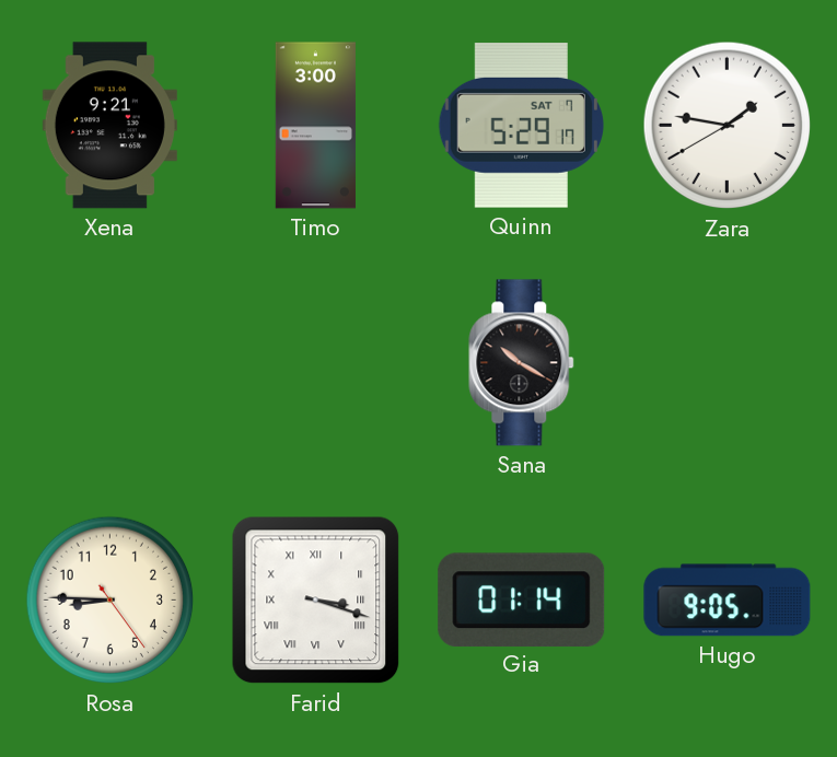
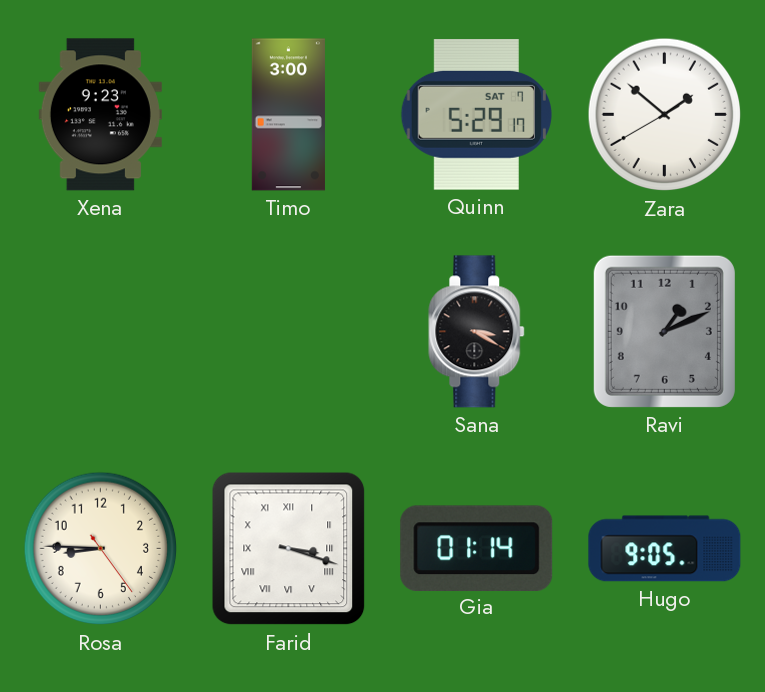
Xena: 9:21 -> 9:23 (100, 115)
Zara: 1:46 -> 1:51 (665, 115)
Sana: 10:20 -> 3:20 (477, 332)
Ravi: none -> 1:11 (664, 331)
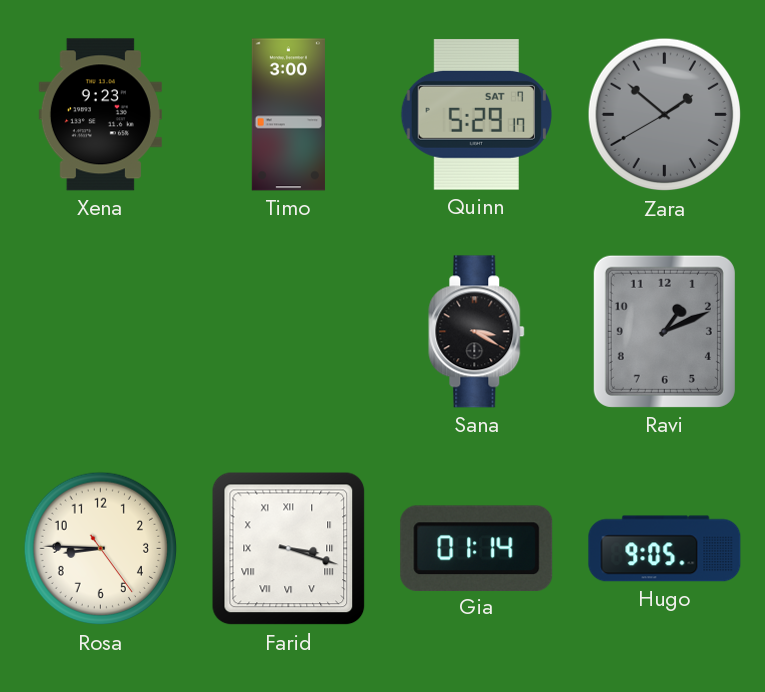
Zara dial: white -> grey (665, 115)
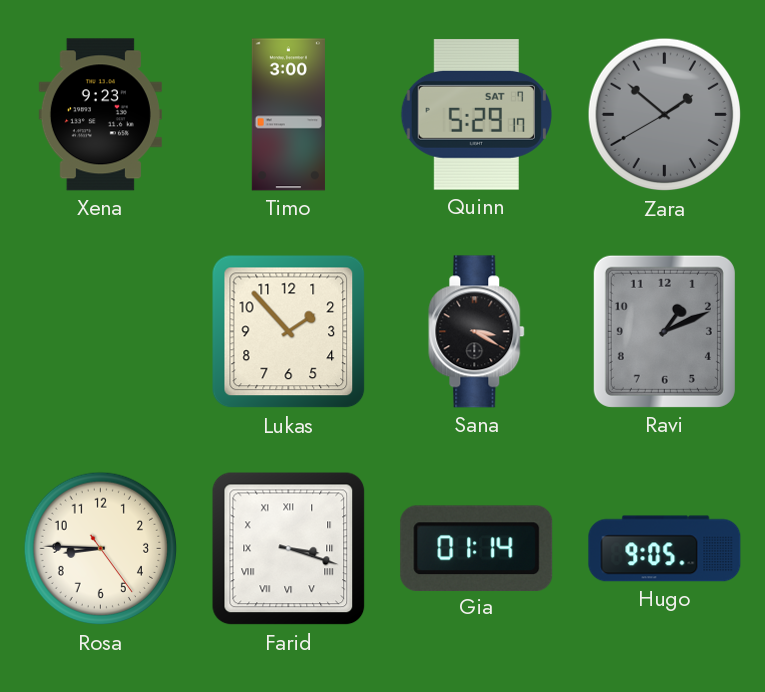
Lukas: none -> 1:53 (289, 332)
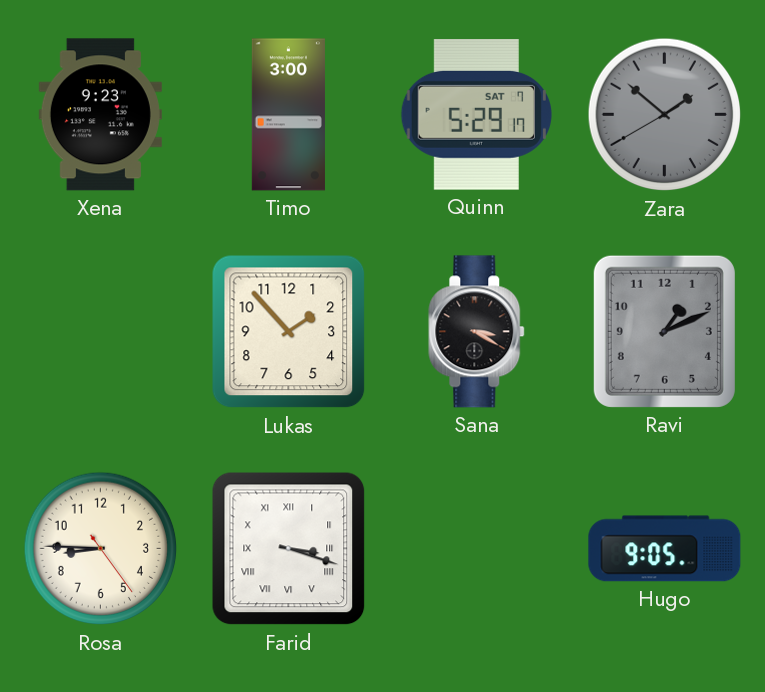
Gia: 01:14 -> none (477, 548)
